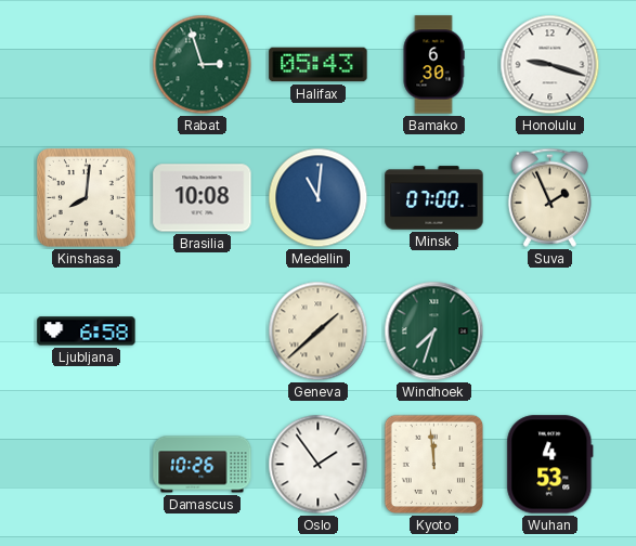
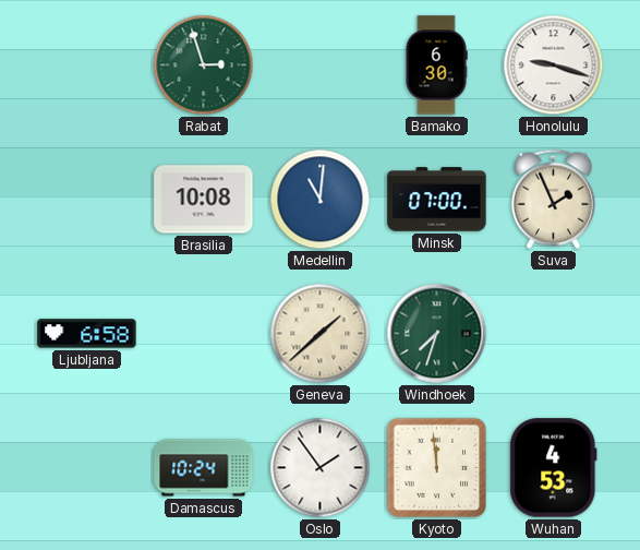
Halifax: 05:43 -> none (319, 65)
Kinshasa: 8:01 -> none (86, 197)
Damascus: 10:26 -> 10:24 (204, 468)
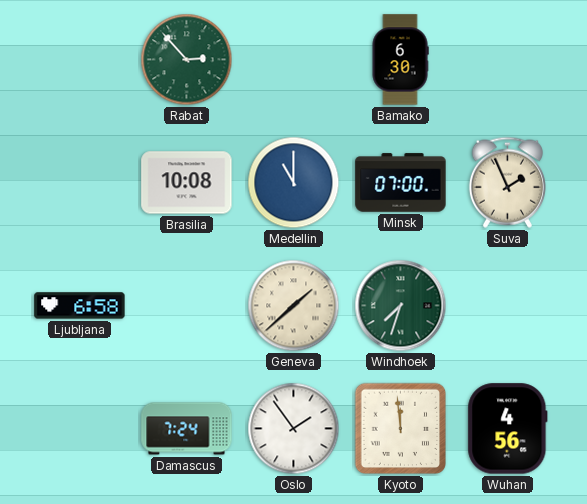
Rabat: 2:57 -> 2:53 (187, 60)
Honolulu: 9:18 -> none (554, 65)
Medellin: 11:01 -> 11:00 (294, 183)
Damascus: 10:24 -> 7:24 (187, 429)
Wuhan: 4:53 -> 4:56 (508, 429)
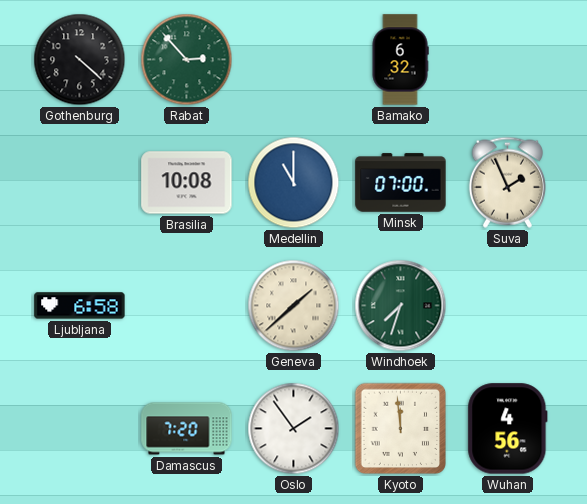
Gothenburg: none -> 4:22 (80, 60)
Bamako: 6:30 -> 6:32 (400, 60)
Damascus: 7:24 -> 7:20 (187, 429)
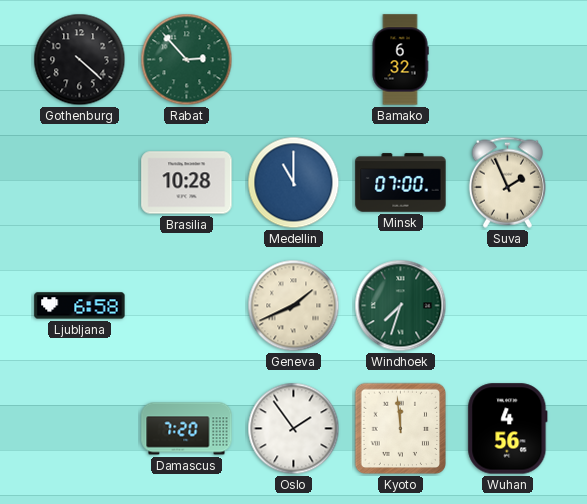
Brasilia: 10:08 -> 10:28 (187, 183)
Geneva: 1:38 -> 1:41 (294, 306)
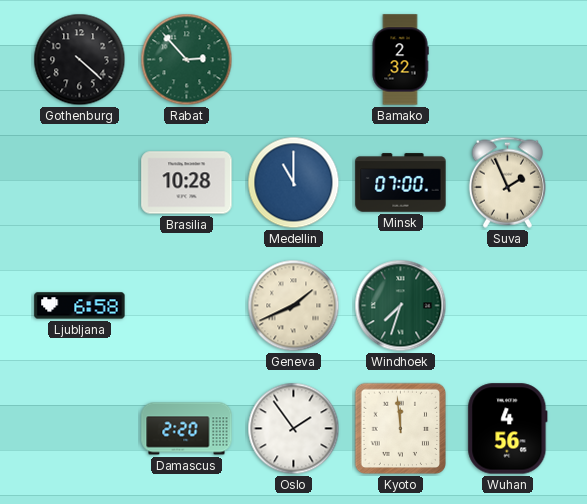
Bamako: 6:32 -> 2:32 (400, 60)
Damascus: 7:20 -> 2:20 (187, 429)
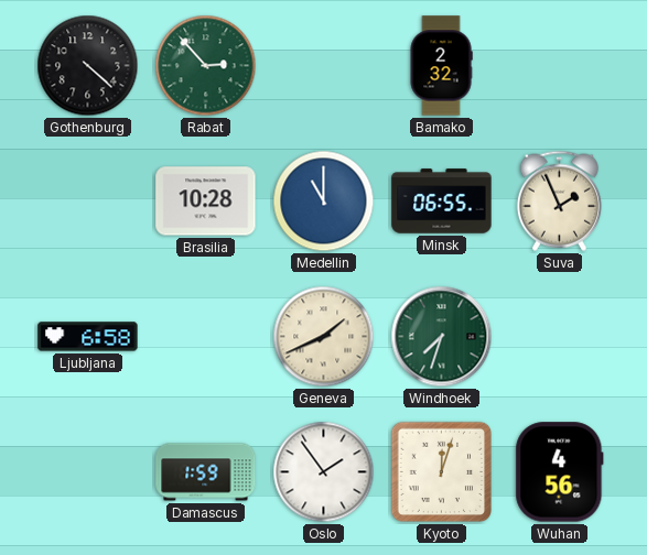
Minsk: 07:00 -> 06:55 (442, 202)
Damascus: 2:20 -> 1:59 (206, 472)
Kyoto: 11:59 -> 12:03 (442, 472)
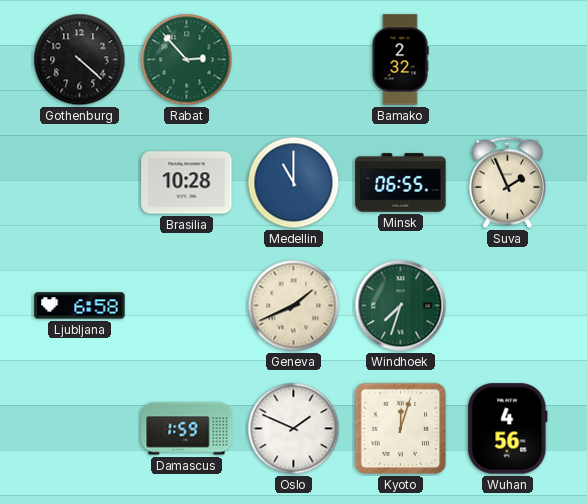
Oslo: 1:54 -> 1:49 (294, 429)
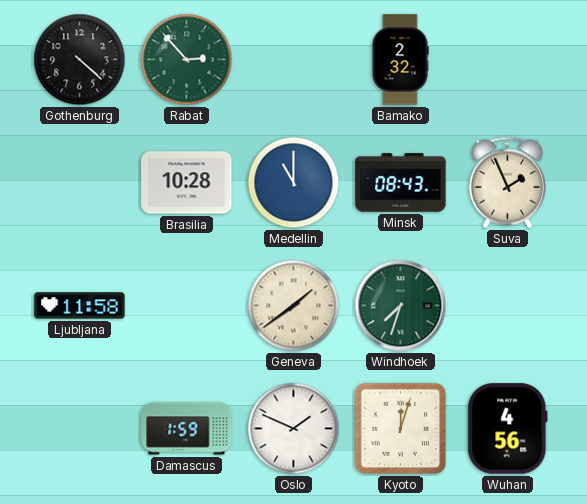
Minsk: 06:55 -> 08:43 (401, 183)
Ljubljana: 6:58 -> 11:58 (80, 306)
Geneva: 1:41 -> 1:39 (294, 306)
